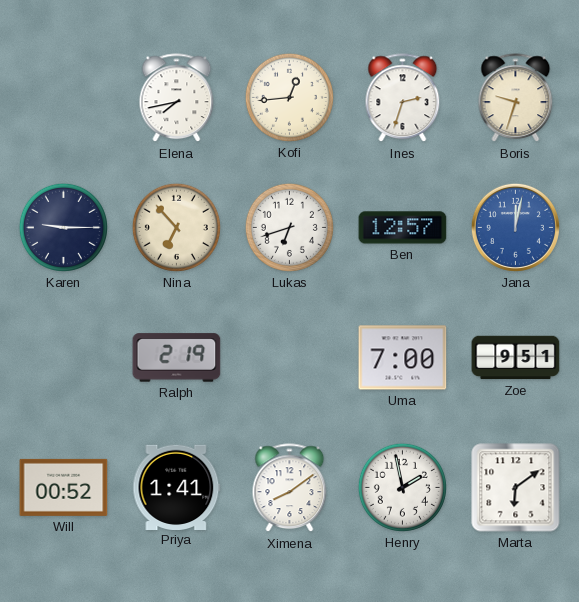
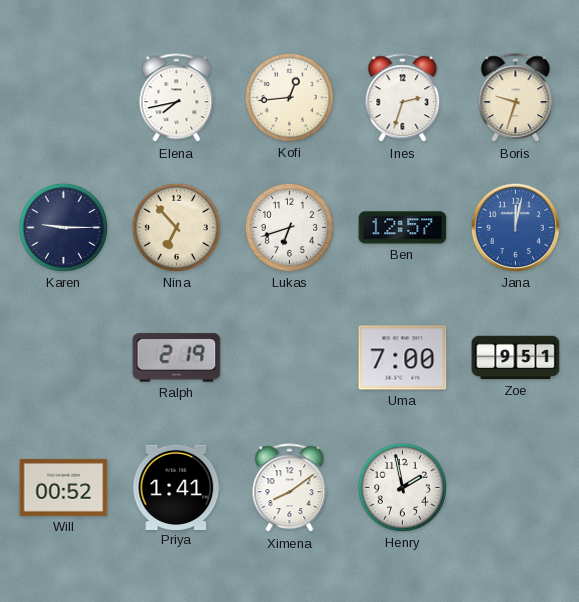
Marta: 6:09 -> none (516, 488)
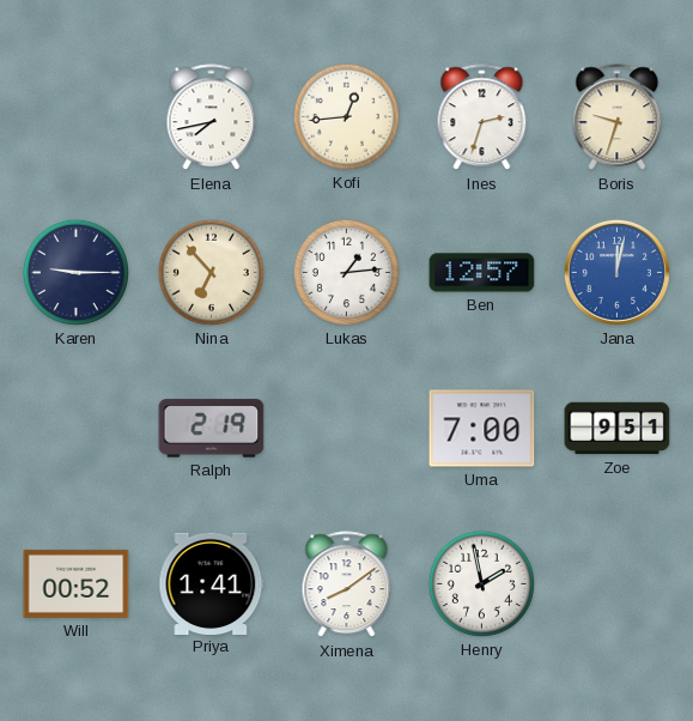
Lukas: 6:42 -> 1:14 (346, 272)
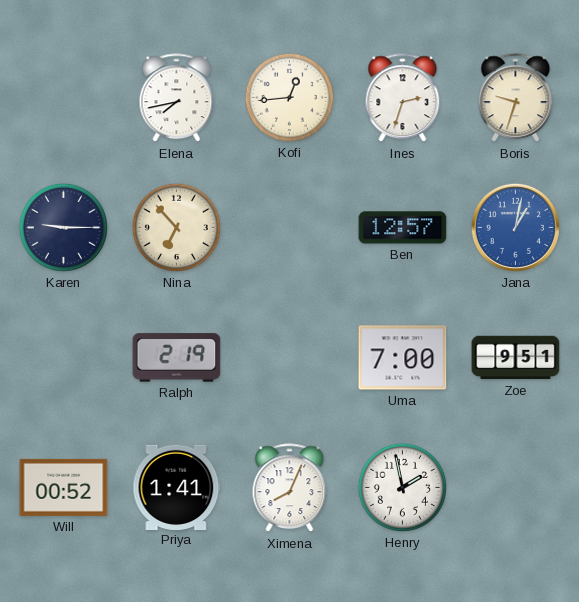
Lukas: 1:14 -> none (346, 272)
Jana: 12:02 -> 1:02 (515, 227)
Ximena: 8:09 -> 8:04 (290, 488)
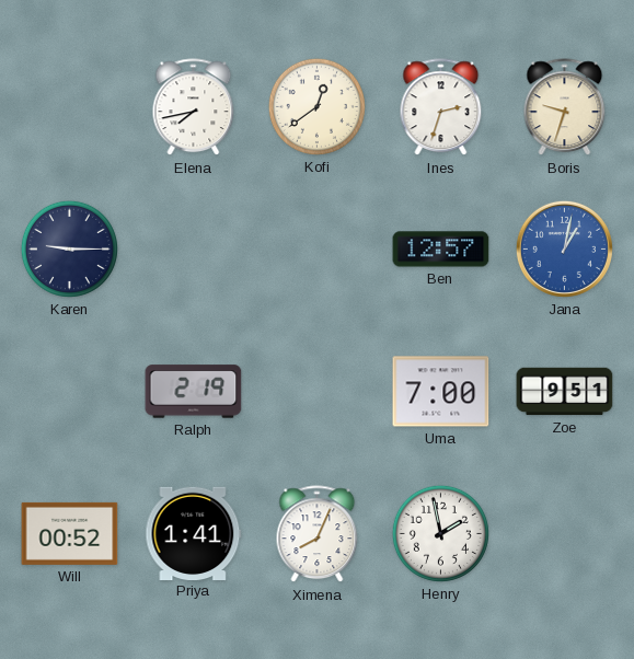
Kofi: 12:44 -> 12:39 (316, 106)
Nina: 6:53 -> none (176, 227)
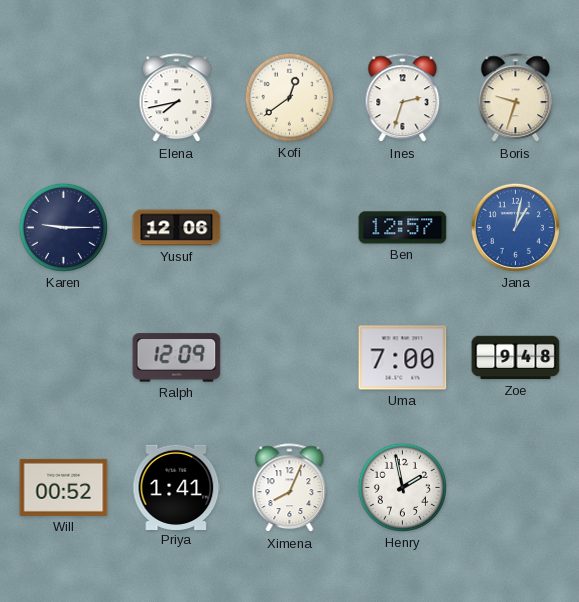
Yusuf: none -> 12:06 (177, 228)
Ralph: 2:19 -> 12:09 (177, 358)
Zoe: 9:51 -> 9:48 (516, 358)
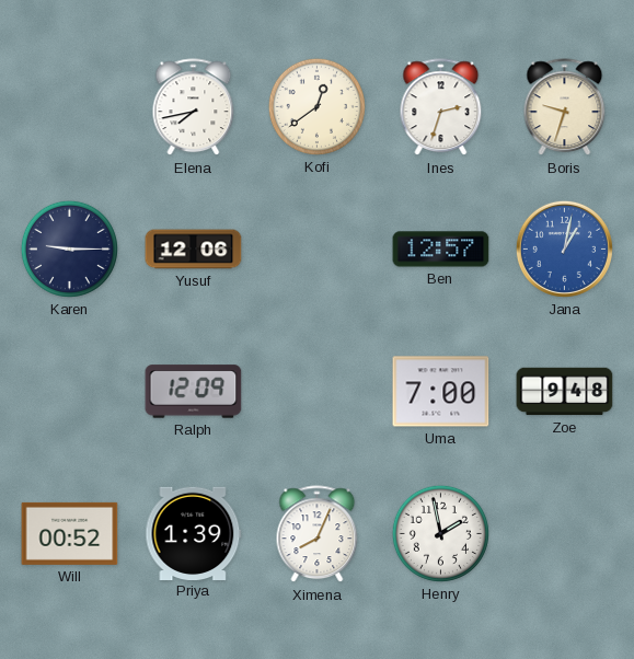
Priya: 1:41 -> 1:39 (194, 533)
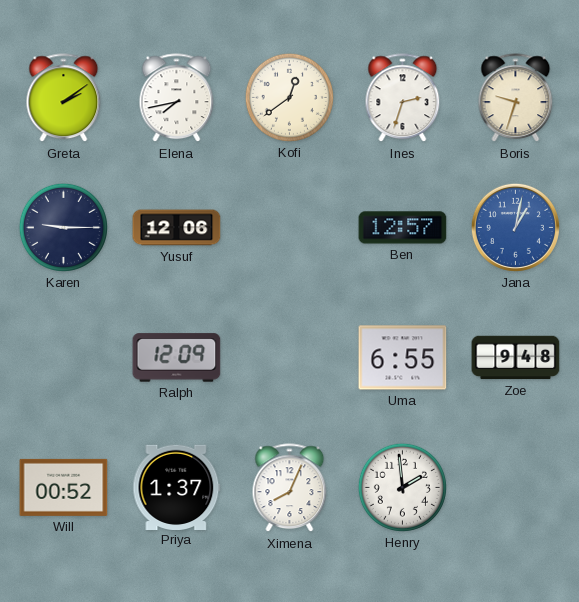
Greta: none -> 2:09 (64, 98)
Uma: 7:00 -> 6:55 (403, 358)
Priya: 1:39 -> 1:37 (177, 487)
Henry: 1:58 -> 1:59 (402, 487)
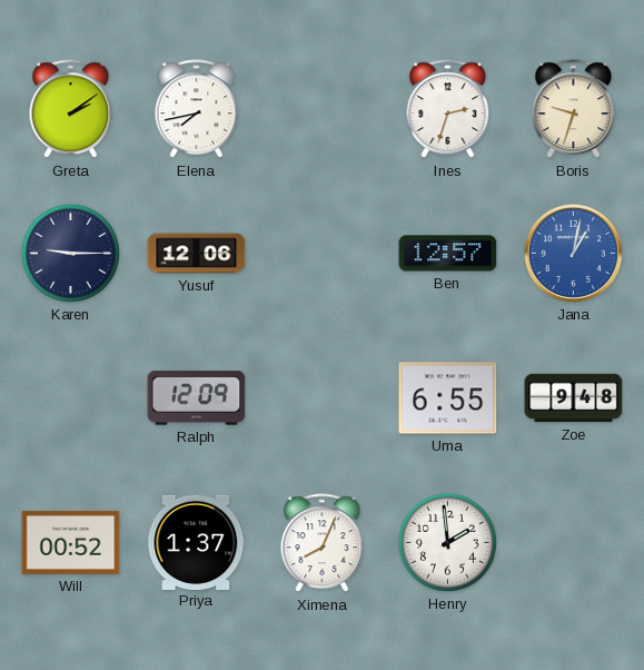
Kofi: 12:39 -> none (289, 97)
